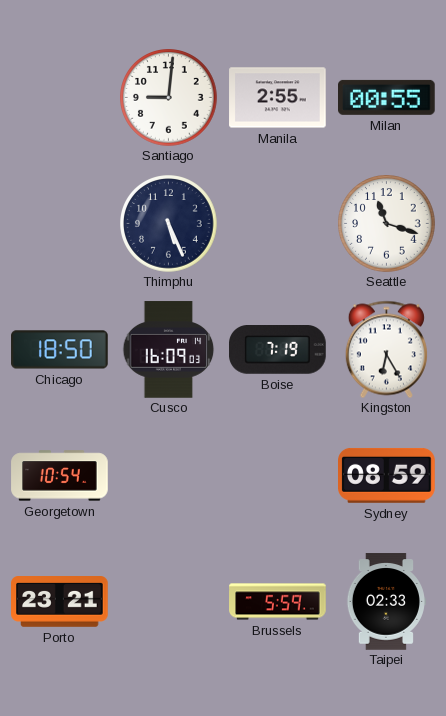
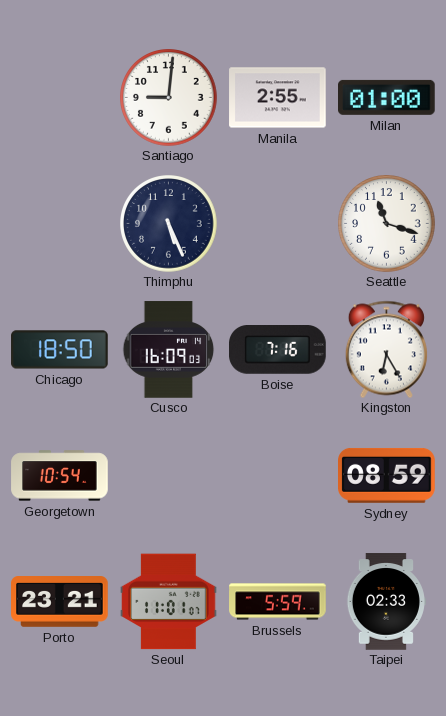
Milan: 00:55 -> 01:00 (387, 97)
Boise: 7:19 -> 7:16 (278, 350)
Seoul: none -> 11:01 (169, 602)
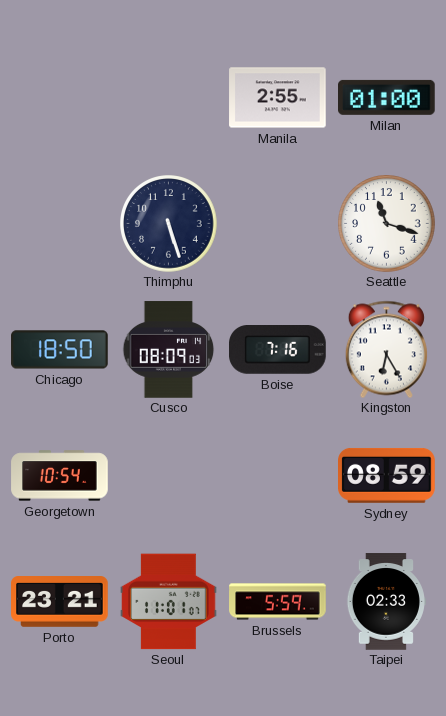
Santiago: 9:01 -> none (169, 98)
Thimphu: 5:26 -> 5:27 (169, 224)
Cusco: 16:09 -> 08:09 (169, 350)
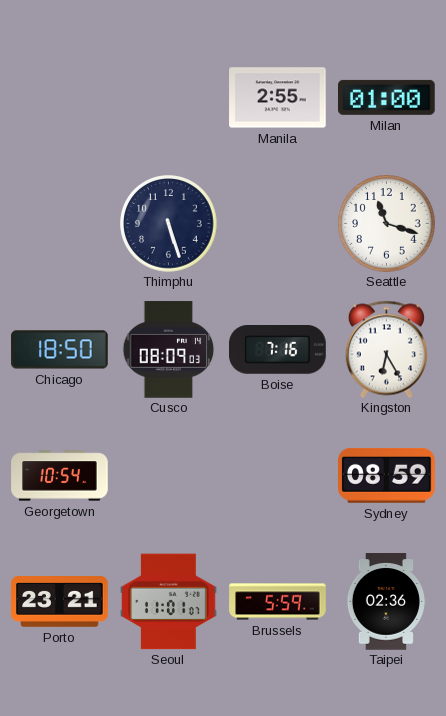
Taipei: 02:33 -> 02:36 (386, 602)
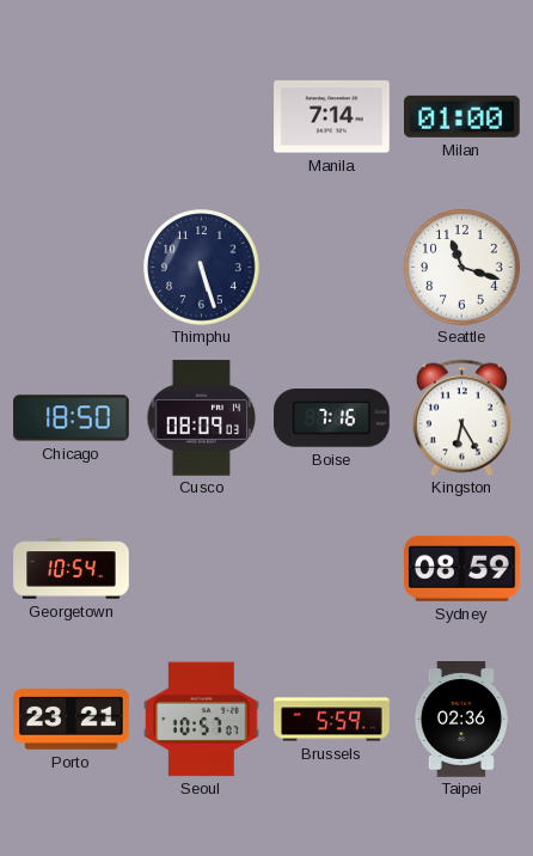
Manila: 2:55 -> 7:14 (332, 117)
Seoul: 11:01 -> 10:57 (202, 720)
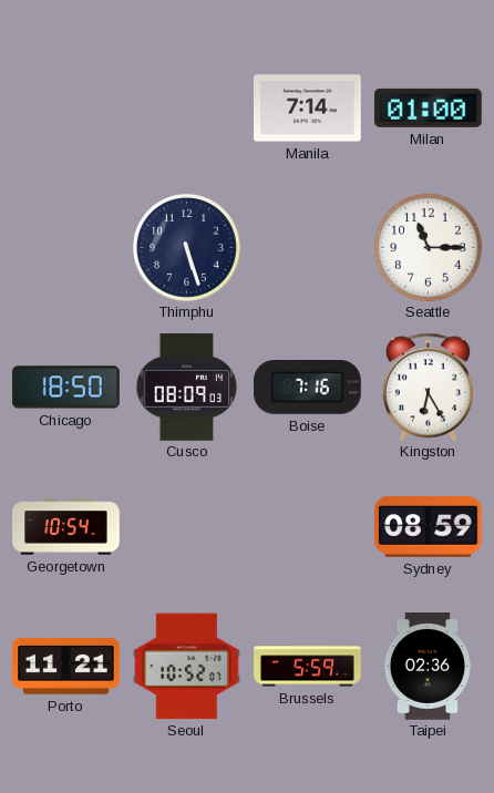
Seattle: 11:18 -> 11:15 (429, 248)
Porto: 23:21 -> 11:21 (66, 667)
Seoul: 10:57 -> 10:52 (187, 667)
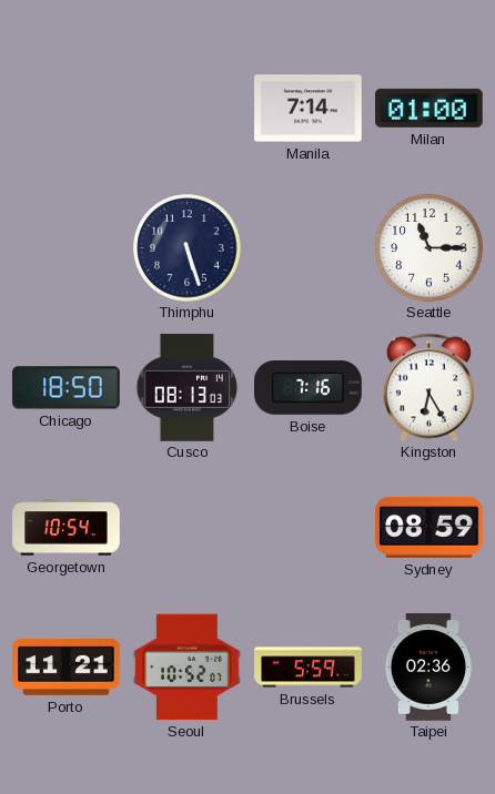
Cusco: 08:09 -> 08:13 (188, 388)
